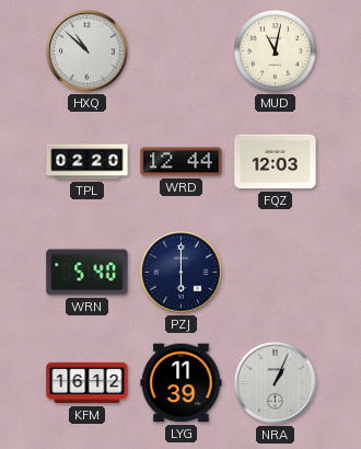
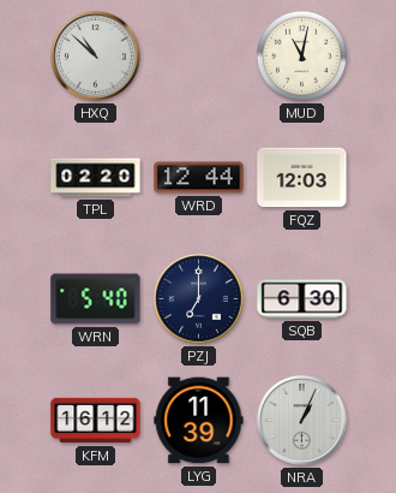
PZJ: 6:00 -> 7:00 (199, 299)
SQB: none -> 6:30 (302, 299)
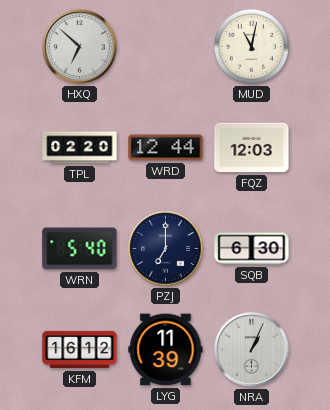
HXQ: 10:52 -> 6:52 (80, 47)
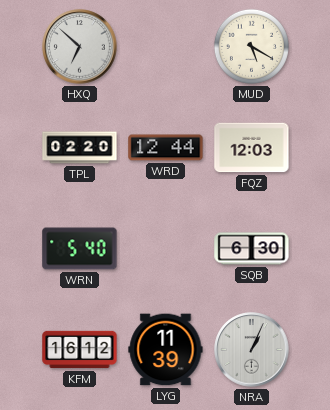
MUD: 11:02 -> 5:20 (251, 46)
PZJ: 7:00 -> none (166, 249)
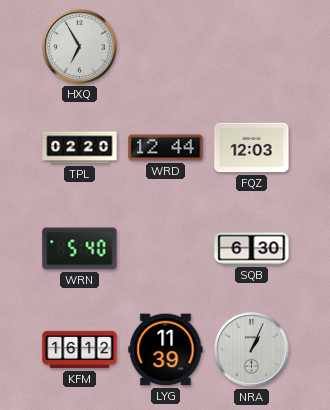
HXQ: 6:52 -> 6:55 (80, 47)
MUD: 5:20 -> none (251, 46)
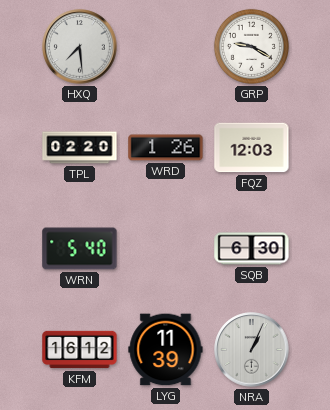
HXQ: 6:55 -> 7:29 (80, 47)
GRP: none -> 9:20 (251, 46)
WRD: 12:44 -> 1:26 (166, 148)
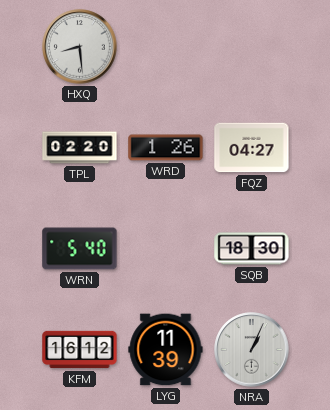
HXQ: 7:29 -> 8:29 (80, 47)
GRP: 9:20 -> none (251, 46)
FQZ: 12:03 -> 04:27 (252, 148)
SQB: 6:30 -> 18:30 (252, 249)
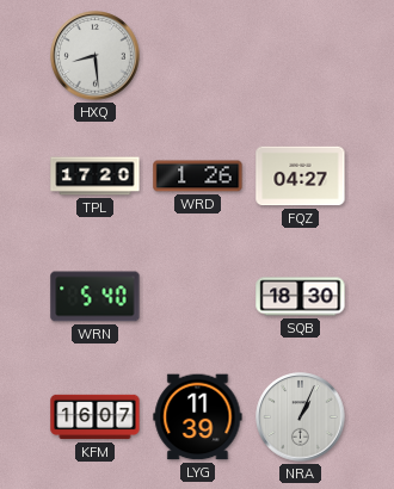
TPL: 02:20 -> 17:20 (96, 177)
KFM: 16:12 -> 16:07 (96, 417)
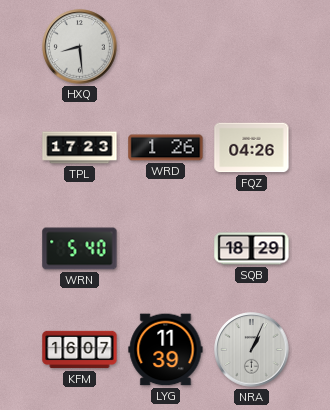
TPL: 17:20 -> 17:23 (80, 148)
FQZ: 04:27 -> 04:26 (252, 148)
SQB: 18:30 -> 18:29 (252, 249)
